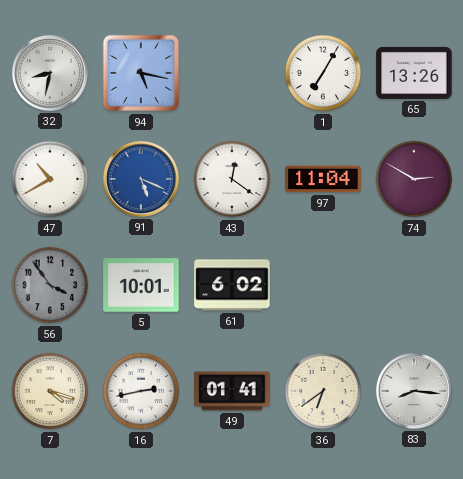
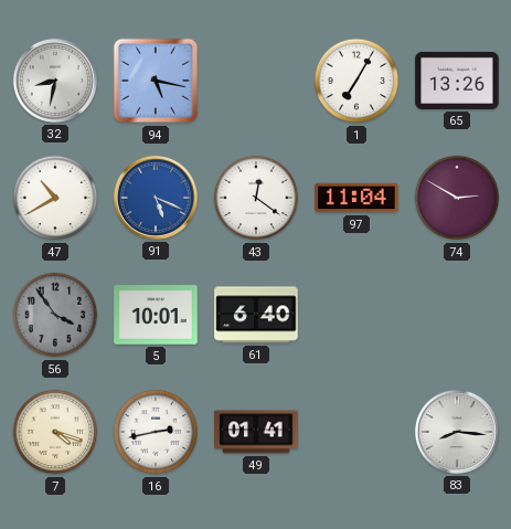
61: 6:02 -> 6:40 (256, 315)
36: 6:39 -> none (323, 391)
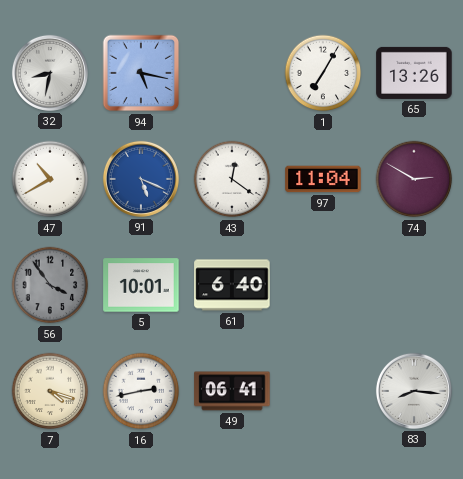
49: 01:41 -> 06:41 (232, 391)
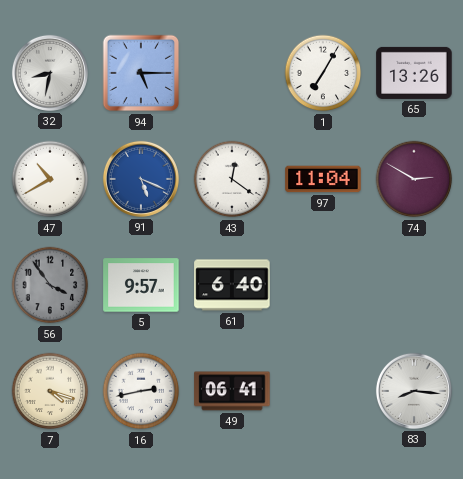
94: 5:17 -> 5:15 (141, 73)
5: 10:01 -> 9:57 (141, 285)
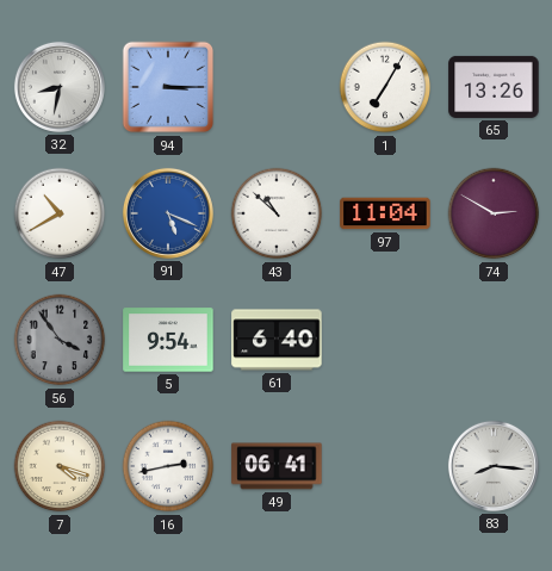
94: 5:15 -> 3:15 (168, 87)
43: 12:21 -> 10:52 (277, 213)
5: 9:57 -> 9:54 (168, 340)
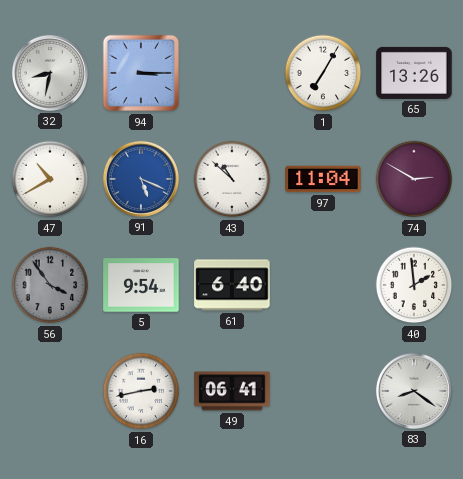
40: none -> 1:59 (414, 285)
7: 4:18 -> none (60, 466)
83: 8:16 -> 8:21 (414, 391)
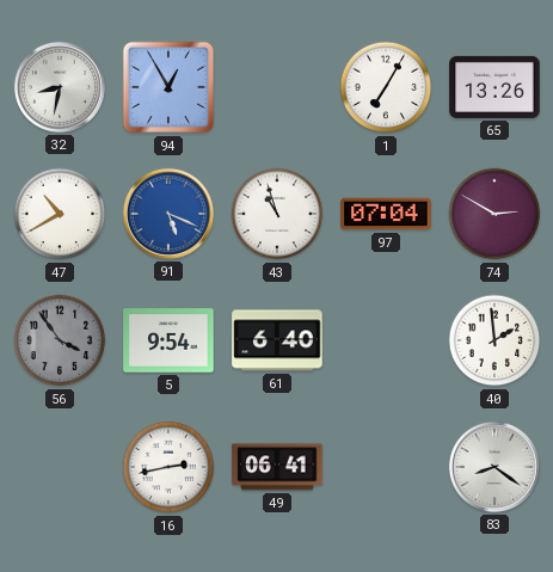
94: 3:15 -> 12:55 (168, 87)
43: 10:52 -> 10:57 (277, 214)
97: 11:04 -> 07:04 (386, 214)
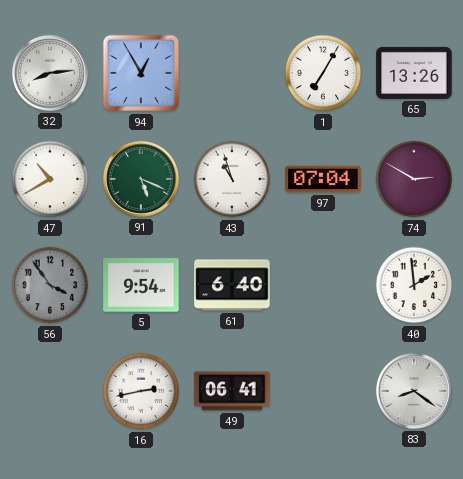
32: 8:32 -> 8:14 (50, 73)
91 dial: blue -> green (141, 179)
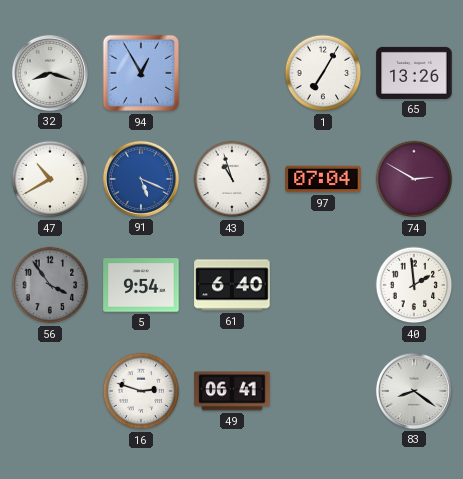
32: 8:14 -> 8:18 (50, 73)
91 dial: green -> blue (141, 179)
16: 2:43 -> 2:48 (141, 391)
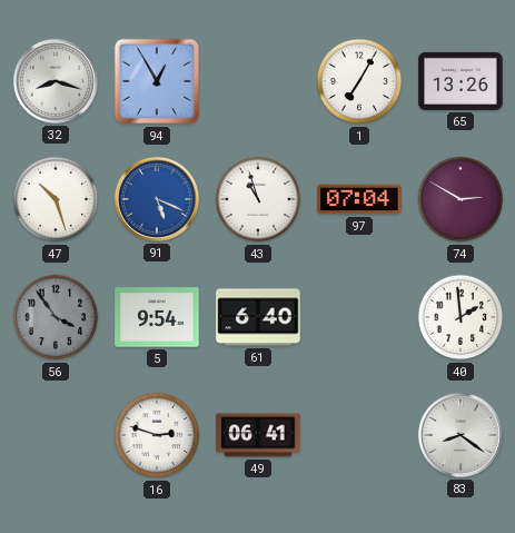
47: 10:40 -> 10:27 (56, 199)
